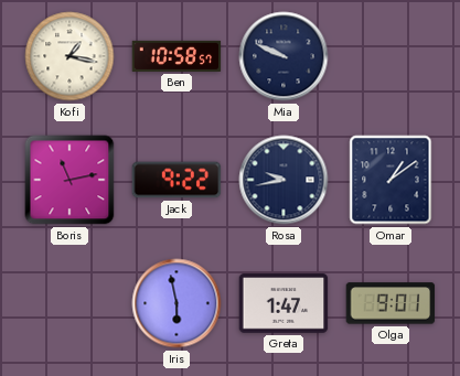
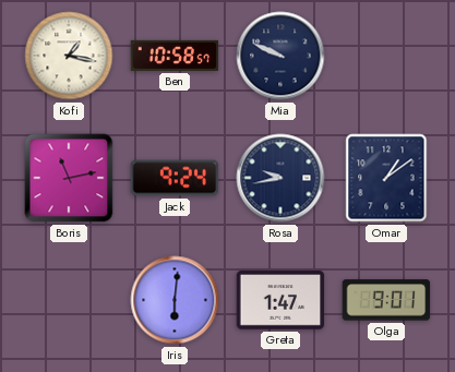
Jack: 9:22 -> 9:24 (175, 178)
Iris: 5:58 -> 6:01 (175, 300)
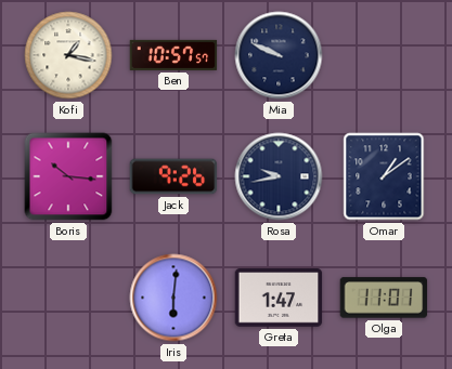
Ben: 10:58 -> 10:57 (173, 55)
Boris: 11:13 -> 10:16 (68, 176)
Jack: 9:24 -> 9:26 (173, 176)
Olga: 9:01 -> 11:01 (384, 298)
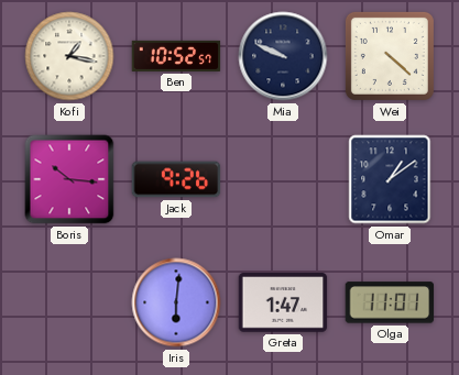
Ben: 10:57 -> 10:52 (176, 56)
Wei: none -> 4:22 (390, 56)
Rosa: 9:43 -> none (279, 176)
